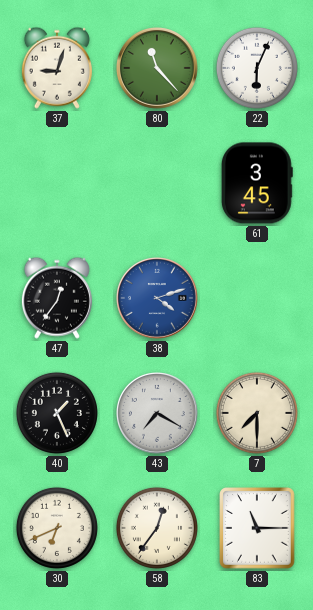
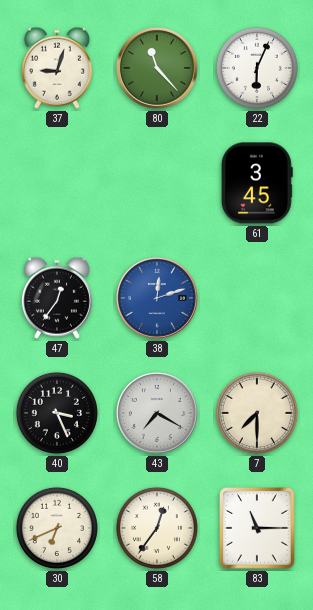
38: 4:12 -> 12:12 (158, 299)
40: 1:26 -> 3:26 (57, 413)
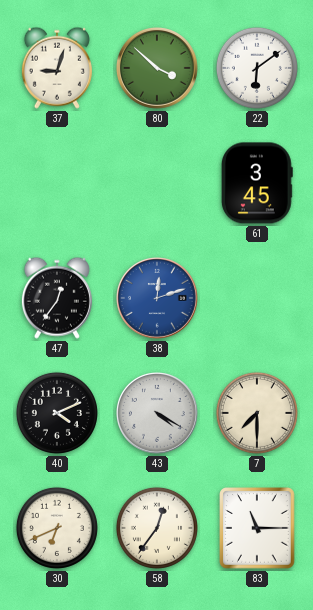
80: 11:23 -> 3:52 (158, 69)
22: 6:04 -> 6:09 (257, 68)
40: 3:26 -> 4:11 (57, 413)
43: 7:20 -> 4:20 (158, 414)
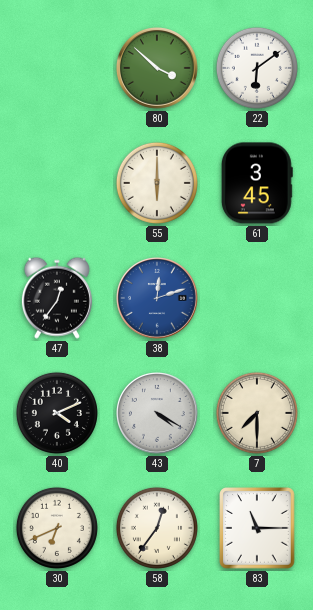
37: 9:03 -> none (57, 68)
55: none -> 6:00 (157, 183)
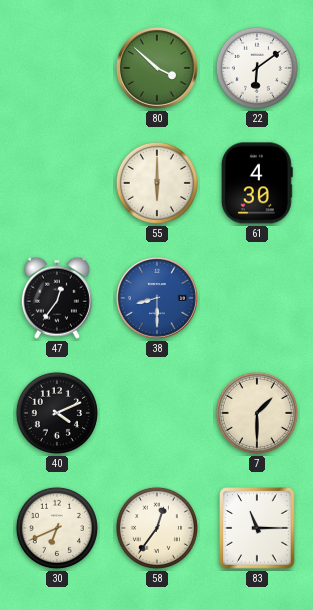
61: 3:45 -> 4:30 (257, 183)
38: 12:12 -> 8:30 (158, 299)
43: 4:20 -> none (158, 414)
7: 7:30 -> 1:30 (257, 413)
